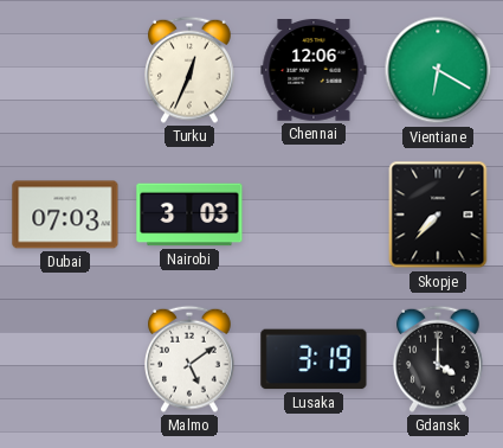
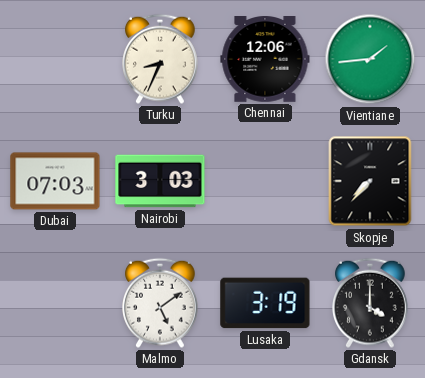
Turku: 12:34 -> 8:34 (161, 59)
Vientiane: 6:20 -> 1:44 (370, 59)
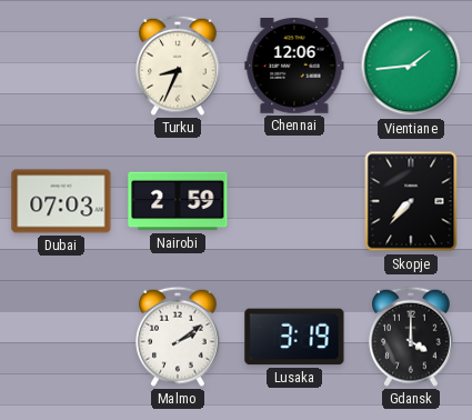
Nairobi: 3:03 -> 2:59 (178, 201)
Malmo: 5:09 -> 2:09 (179, 337)
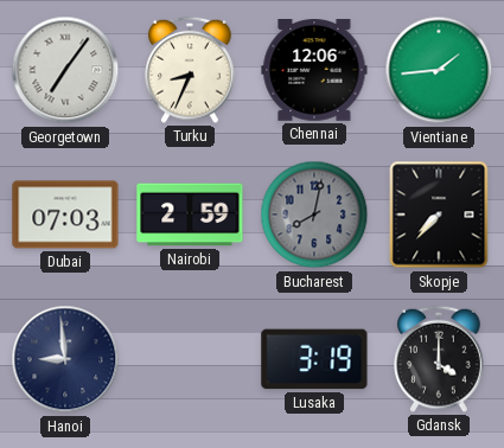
Georgetown: none -> 7:06 (65, 70)
Bucharest: none -> 8:02 (314, 215)
Hanoi: none -> 8:59 (65, 359)
Malmo: 2:09 -> none (179, 337)
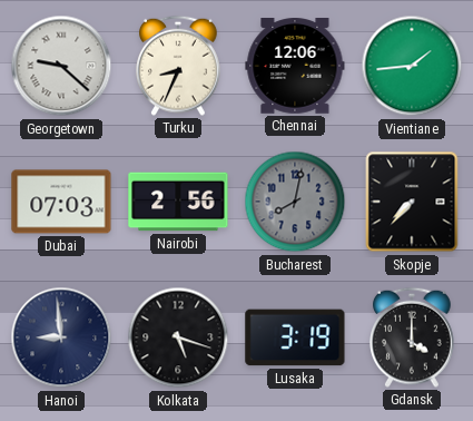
Georgetown: 7:06 -> 9:22 (61, 66)
Nairobi: 2:59 -> 2:56 (178, 202)
Kolkata: none -> 5:18 (178, 337)
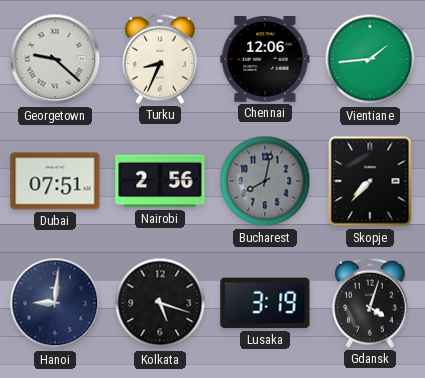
Dubai: 07:03 -> 07:51 (55, 181)
Hanoi: 8:59 -> 9:01 (55, 303)
Gdansk: 4:00 -> 4:03 (371, 303)
